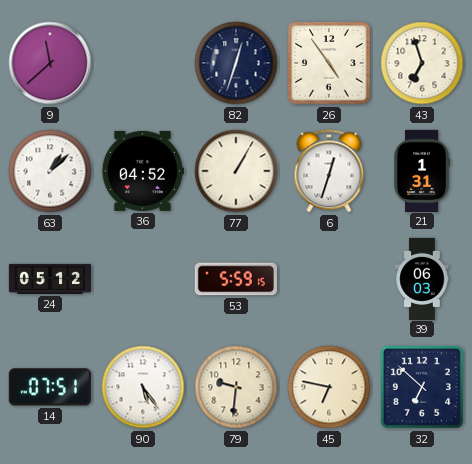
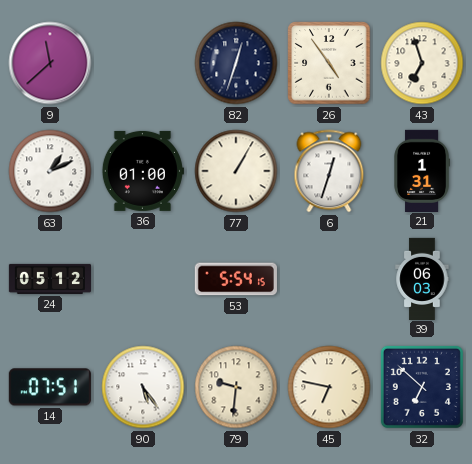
63: 1:08 -> 1:11 (50, 171)
36: 04:52 -> 01:00 (143, 171)
53: 5:59 -> 5:54 (236, 279)
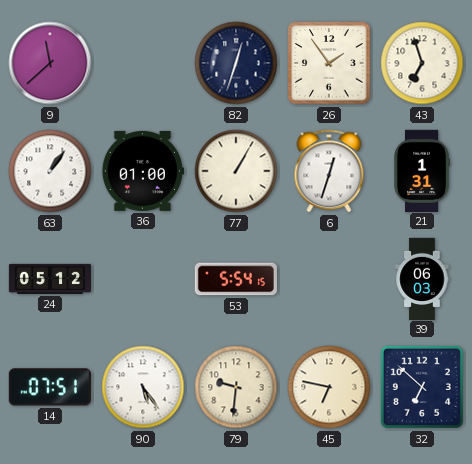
26: 4:54 -> 1:54 (329, 63)
63: 1:11 -> 1:06 (50, 171)
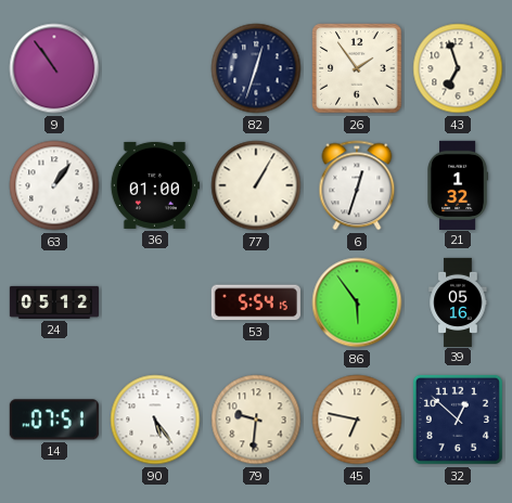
9: 11:38 -> 10:54 (54, 68)
21: 1:31 -> 1:32 (457, 184)
86: none -> 5:54 (357, 302)
39: 06:03 -> 05:16 (458, 301)
32: 6:52 -> 12:52 (458, 420)
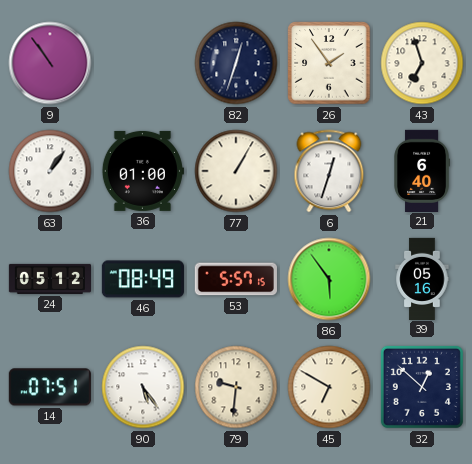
21: 1:32 -> 6:40 (421, 170)
46: none -> 08:49 (143, 279)
53: 5:54 -> 5:57 (236, 279)
45: 6:47 -> 6:50 (329, 387)
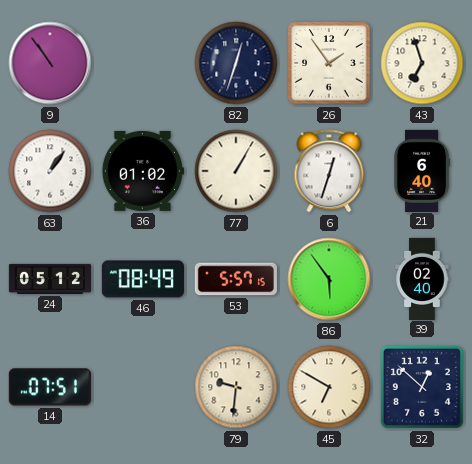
36: 01:00 -> 01:02 (143, 171)
39: 05:16 -> 02:40 (422, 278)
90: 5:24 -> none (143, 387)
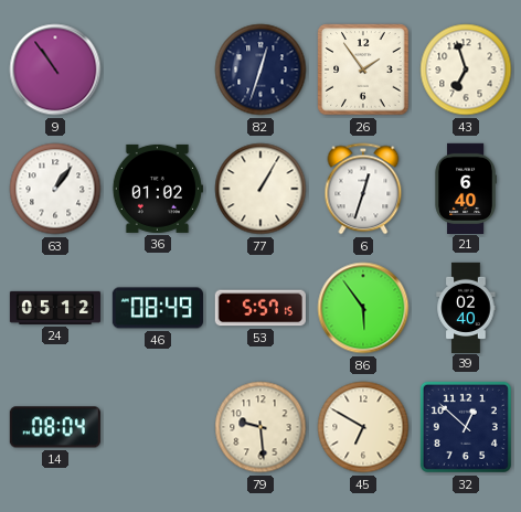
14: 07:51 -> 08:04 (55, 427)
79: 9:31 -> 9:29 (260, 427)
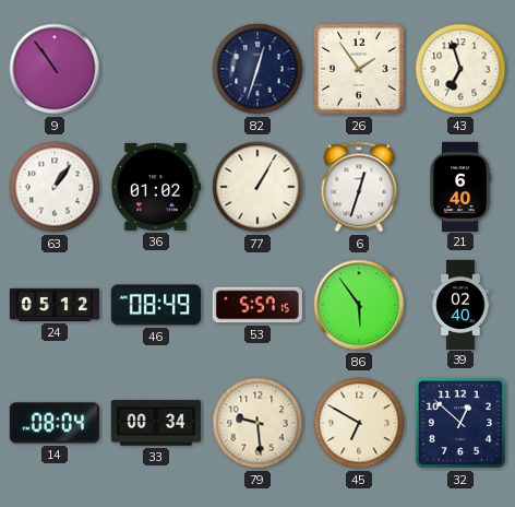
33: none -> 00:34 (156, 423)
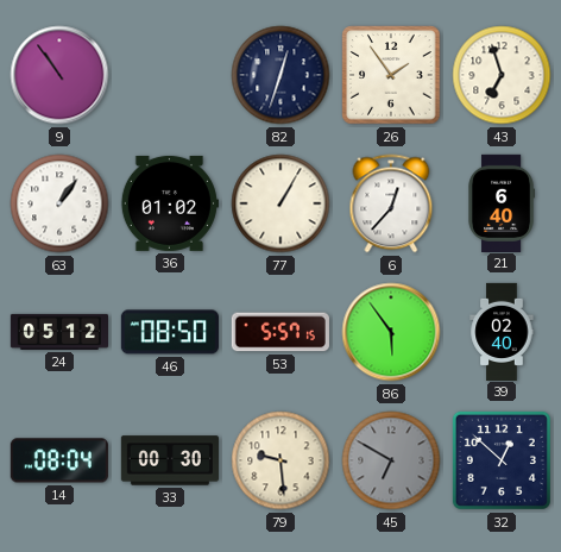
6: 12:33 -> 12:37 (391, 203)
46: 08:49 -> 08:50 (170, 332)
33: 00:34 -> 00:30 (170, 460)
45 dial: cream -> grey (391, 460)
